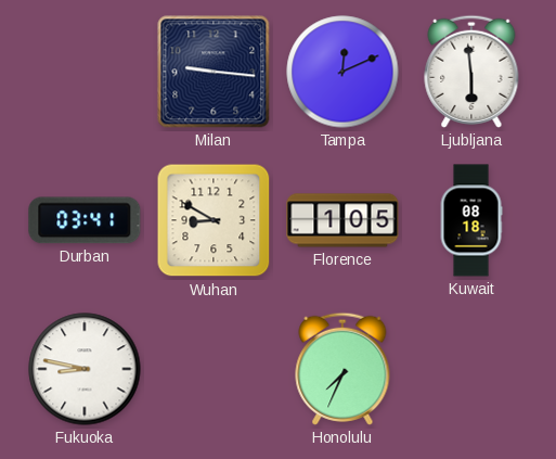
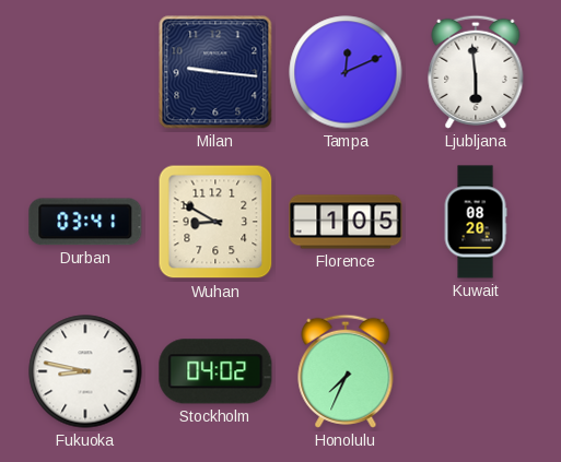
Kuwait: 08:18 -> 08:20 (476, 222)
Stockholm: none -> 04:02 (215, 371)
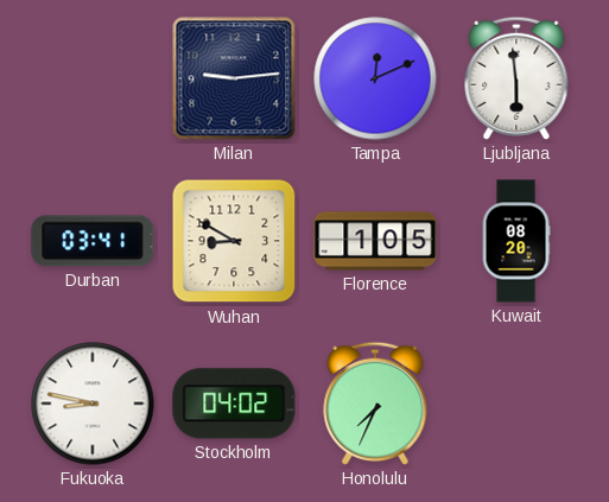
Milan: 9:16 -> 9:14 (234, 78)
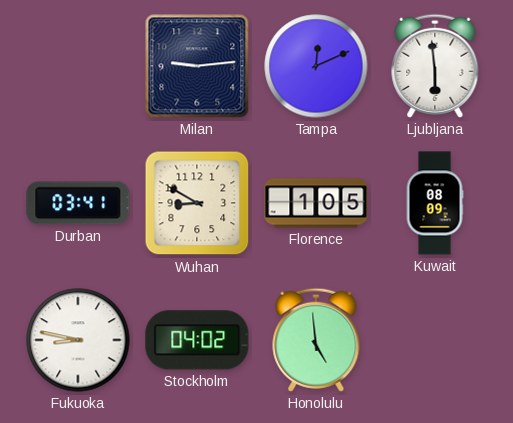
Kuwait: 08:20 -> 08:09 (435, 203)
Honolulu: 7:34 -> 4:59 (316, 340)
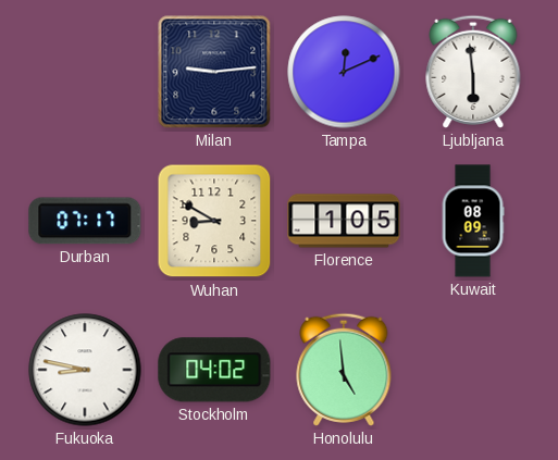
Durban: 03:41 -> 07:17 (85, 221)
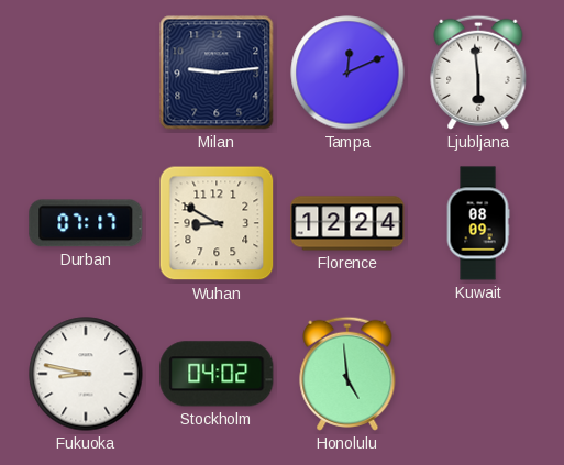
Florence: 1:05 -> 12:24 (347, 223)
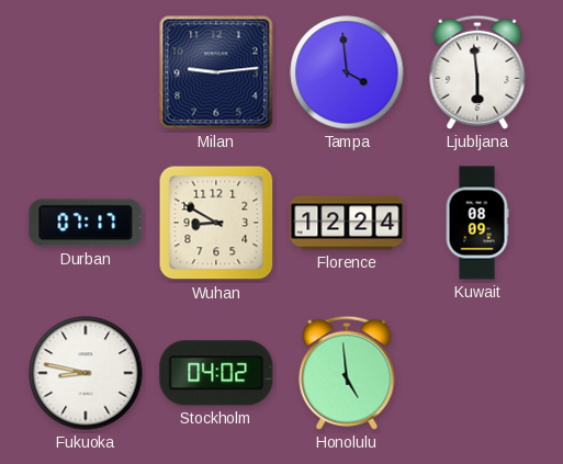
Tampa: 12:11 -> 3:59 (347, 72)
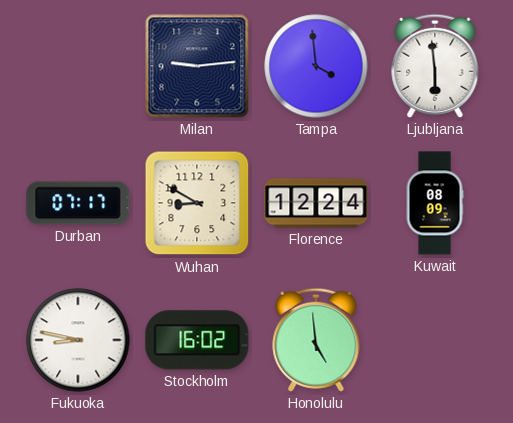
Stockholm: 04:02 -> 16:02 (197, 340)
